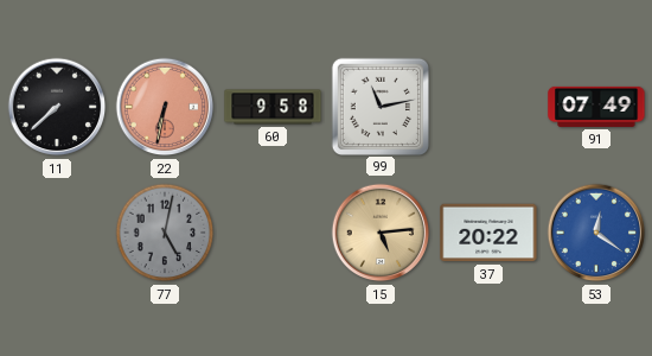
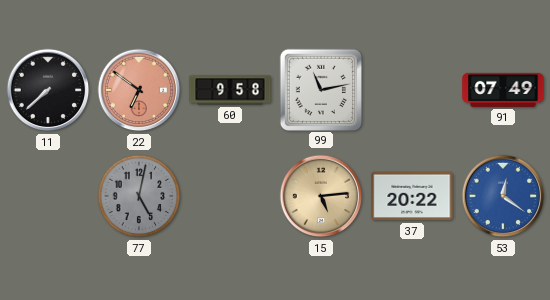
22: 6:32 -> 6:51 (139, 90)
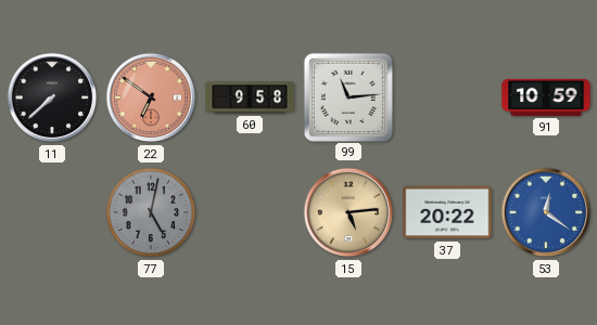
99: 11:13 -> 11:14 (347, 96)
91: 07:49 -> 10:59 (546, 97)
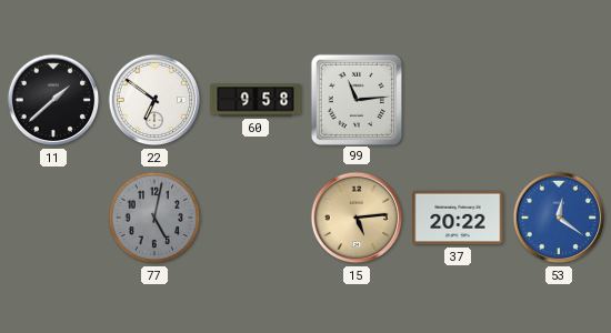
11: 7:38 -> 1:38 (53, 100)
22 dial: salmon -> white (154, 100)
91: 10:59 -> none (546, 97)
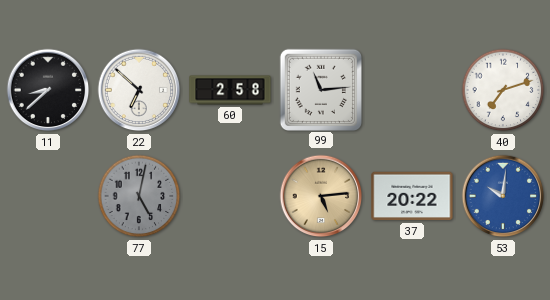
11: 1:38 -> 8:38 (48, 90)
22: 6:51 -> 6:52 (139, 90)
60: 9:58 -> 2:58 (230, 90)
40: none -> 7:12 (503, 90)
53: 12:21 -> 10:01 (503, 196)
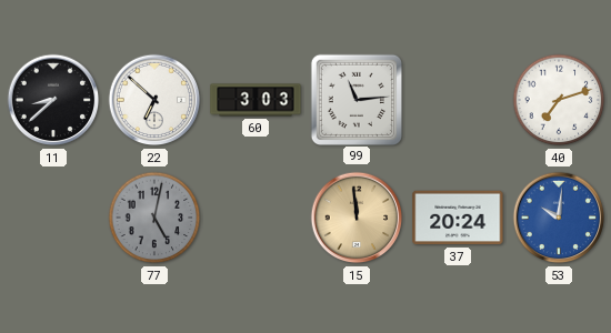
60: 2:58 -> 3:03 (256, 100)
15: 5:14 -> 11:59 (357, 218)
37: 20:22 -> 20:24 (458, 218)
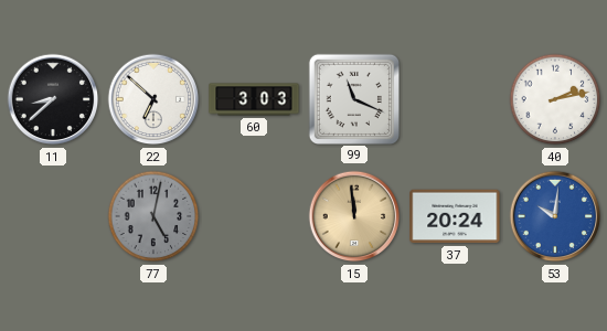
99: 11:14 -> 11:19 (353, 98)
40: 7:12 -> 2:13 (555, 99)
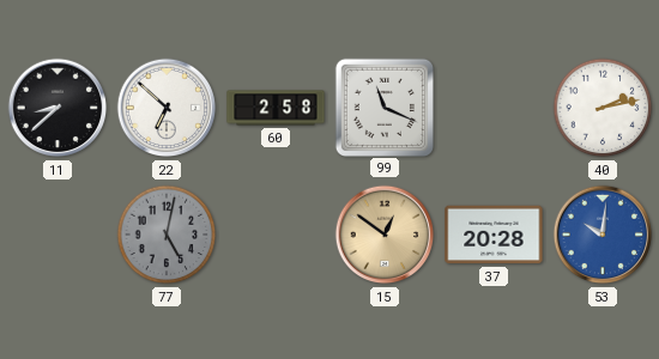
60: 3:03 -> 2:58 (276, 108)
15: 11:59 -> 12:51 (385, 235)
37: 20:24 -> 20:28 (494, 235)
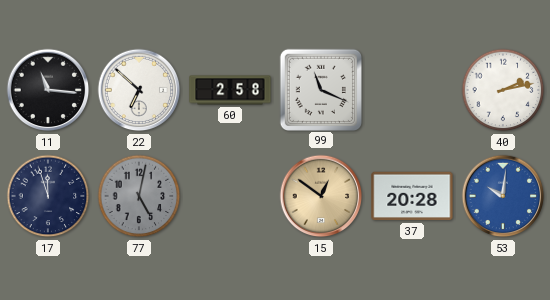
11: 8:38 -> 11:16 (48, 90)
17: none -> 11:57 (48, 196)
